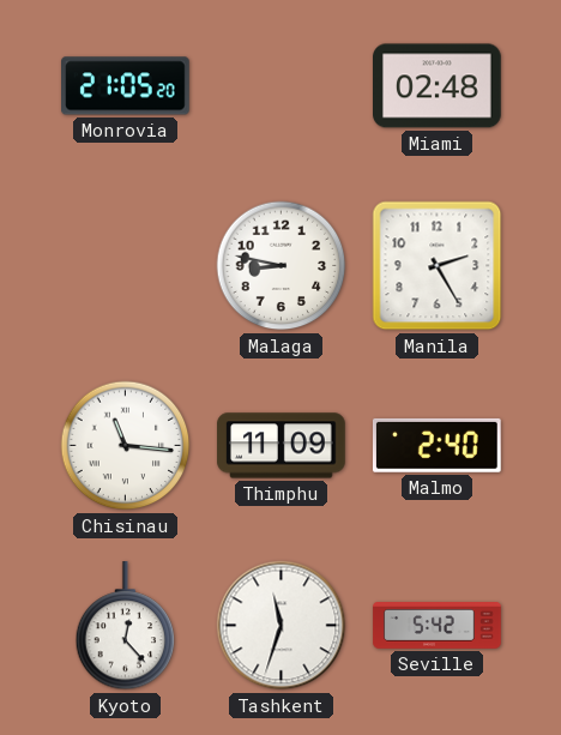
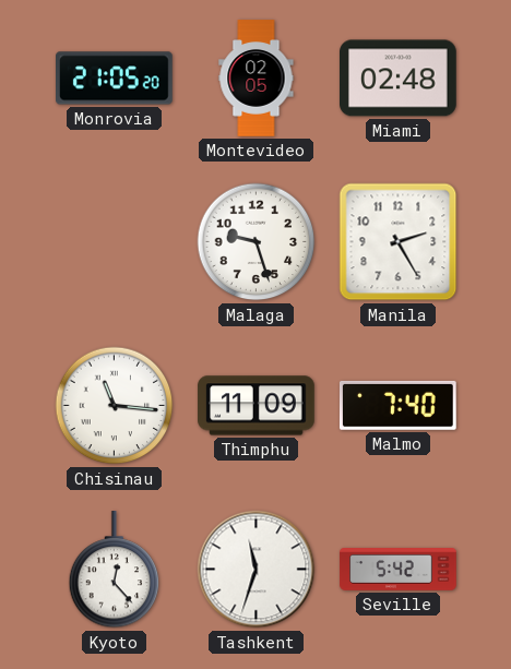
Montevideo: none -> 02:05 (257, 79)
Malaga: 8:47 -> 9:27 (257, 242)
Malmo: 2:40 -> 7:40 (397, 405)
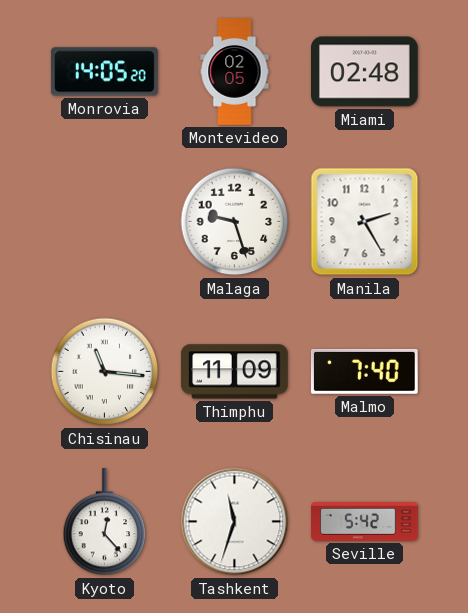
Monrovia: 21:05 -> 14:05 (105, 72)
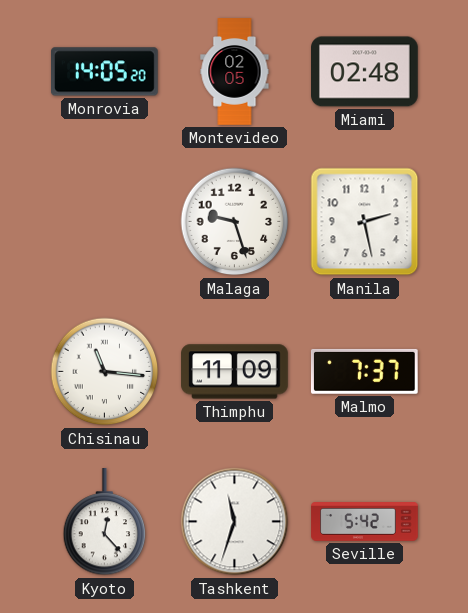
Manila: 2:25 -> 2:28 (365, 222)
Malmo: 7:40 -> 7:37 (364, 371)
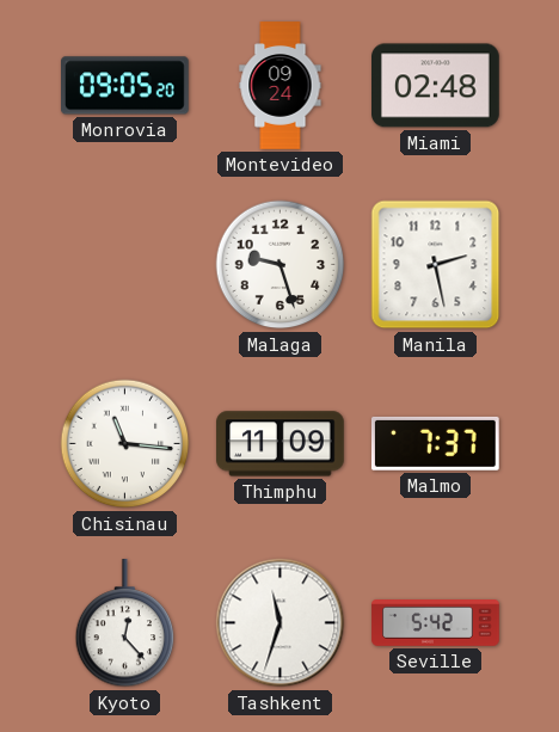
Monrovia: 14:05 -> 09:05 (125, 86)
Montevideo: 02:05 -> 09:24 (281, 86)
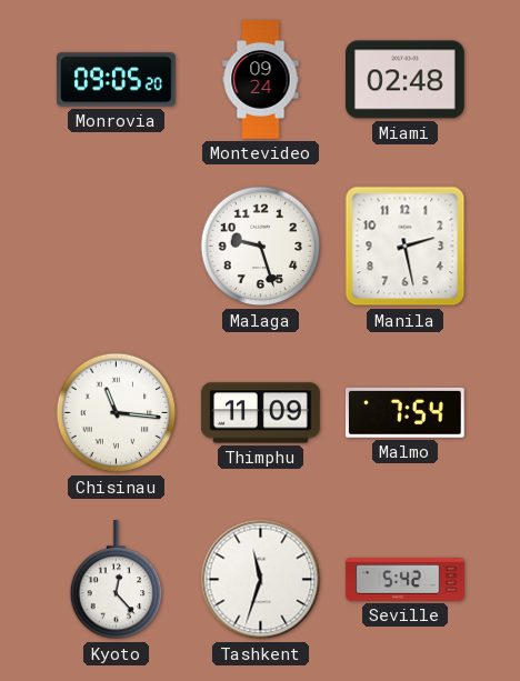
Malmo: 7:37 -> 7:54 (404, 412)
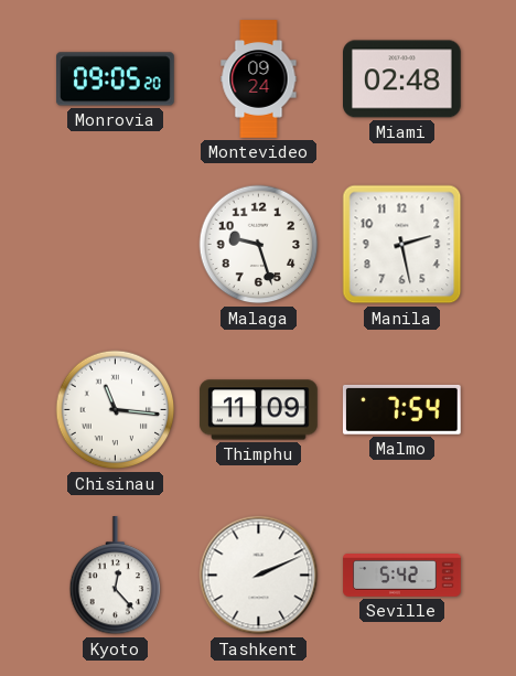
Tashkent: 11:33 -> 2:11 (259, 576)
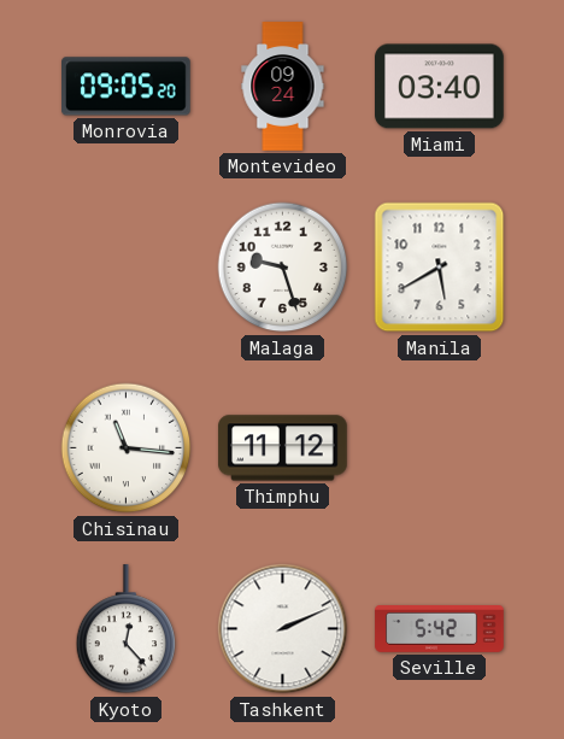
Miami: 02:48 -> 03:40 (440, 87)
Manila: 2:28 -> 5:40 (440, 268)
Thimphu: 11:09 -> 11:12 (283, 448)
Malmo: 7:54 -> none (401, 409)
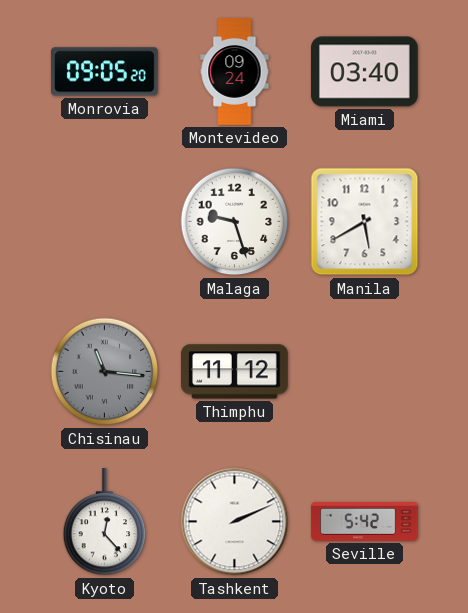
Chisinau dial: white -> grey (105, 372)
